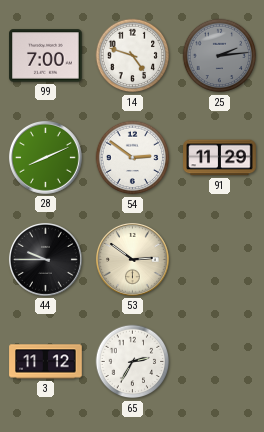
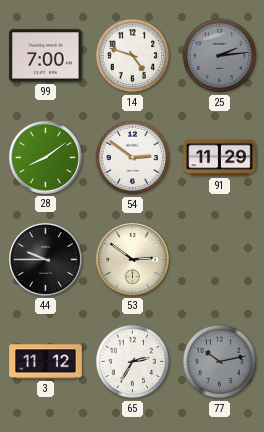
28: 8:11 -> 8:09 (45, 157)
77: none -> 10:13 (220, 362)
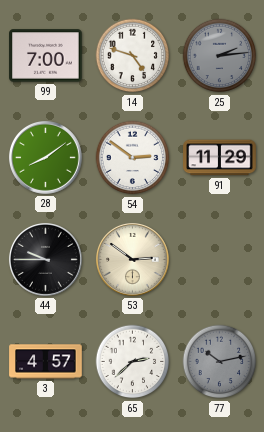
3: 11:12 -> 4:57 (46, 362)
65: 2:35 -> 2:38 (133, 362)
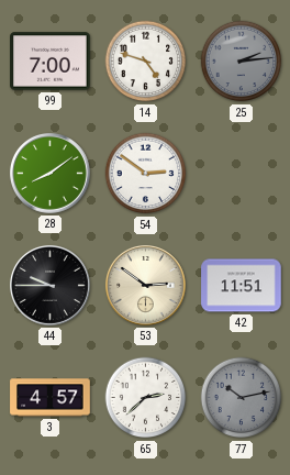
91: 11:29 -> none (220, 158)
42: none -> 11:51 (242, 286)
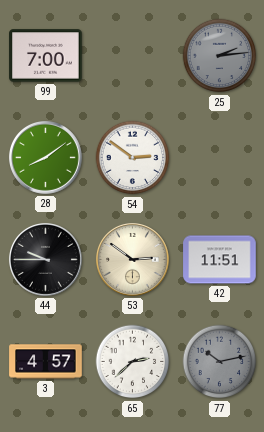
14: 4:48 -> none (146, 62)
